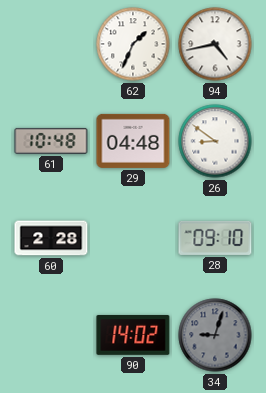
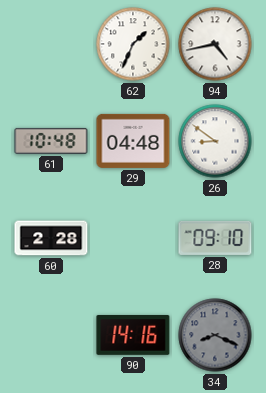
90: 14:02 -> 14:16 (133, 335)
34: 9:03 -> 8:19 (215, 335)
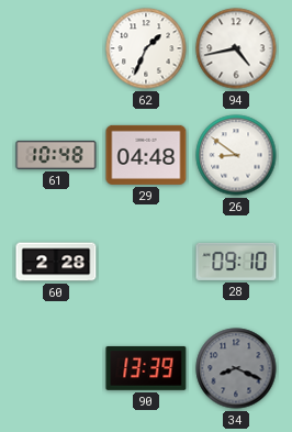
90: 14:16 -> 13:39 (146, 368)
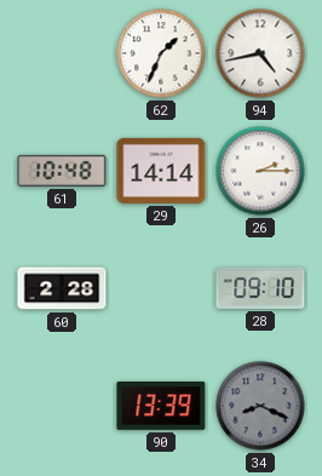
29: 04:48 -> 14:14 (161, 171)
26: 8:51 -> 2:15 (260, 171)
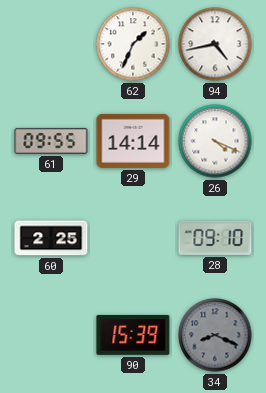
61: 10:48 -> 09:55 (51, 141)
26: 2:15 -> 4:19 (215, 141)
60: 2:28 -> 2:25 (51, 238)
90: 13:39 -> 15:39 (133, 335)
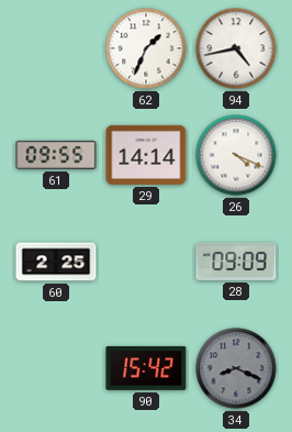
28: 09:10 -> 09:09 (236, 262)
90: 15:39 -> 15:42 (146, 368)
